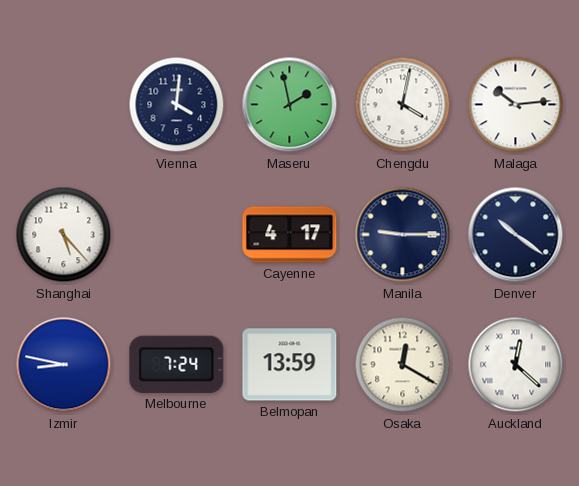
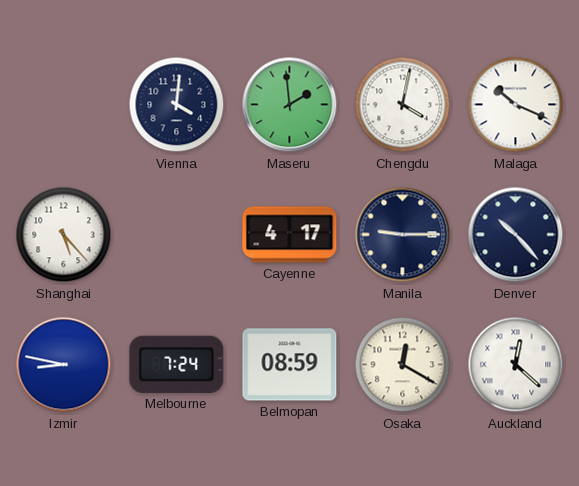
Maseru: 1:58 -> 1:59 (290, 105)
Malaga: 10:14 -> 10:19 (516, 105)
Denver: 10:21 -> 10:23 (516, 235)
Belmopan: 13:59 -> 08:59 (290, 365)
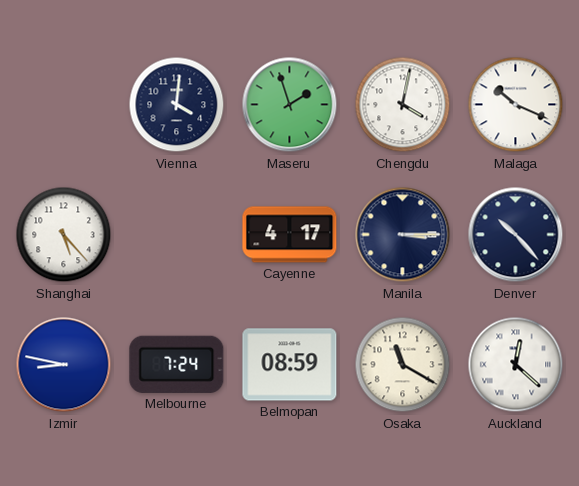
Maseru: 1:59 -> 1:57 (290, 105)
Manila: 9:15 -> 3:15 (403, 235)
Osaka: 12:20 -> 11:20 (403, 365)
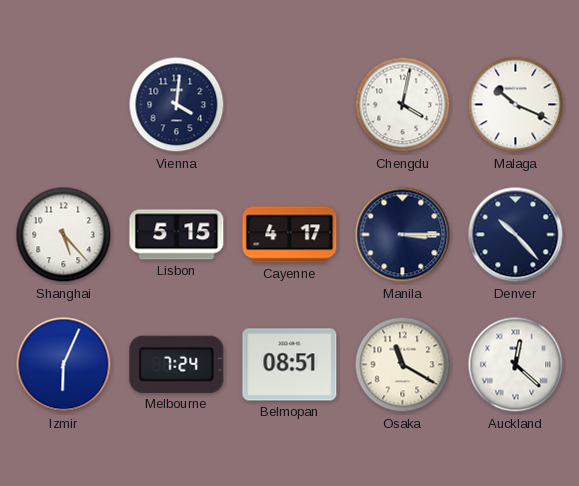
Maseru: 1:57 -> none (290, 105)
Lisbon: none -> 5:15 (177, 235)
Izmir: 8:47 -> 6:04 (64, 365)
Belmopan: 08:59 -> 08:51 (290, 365)
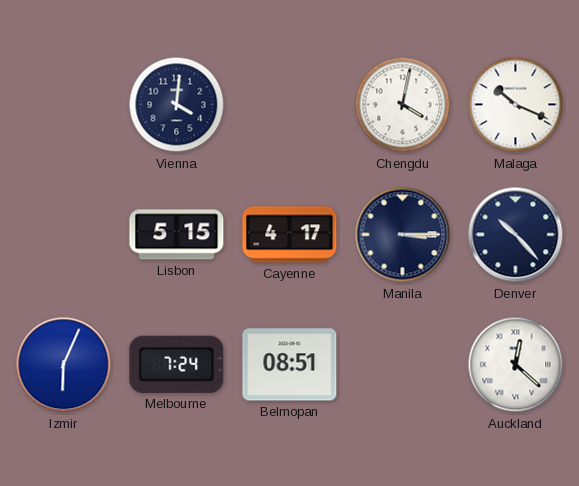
Shanghai: 5:23 -> none (64, 235)
Osaka: 11:20 -> none (403, 365)
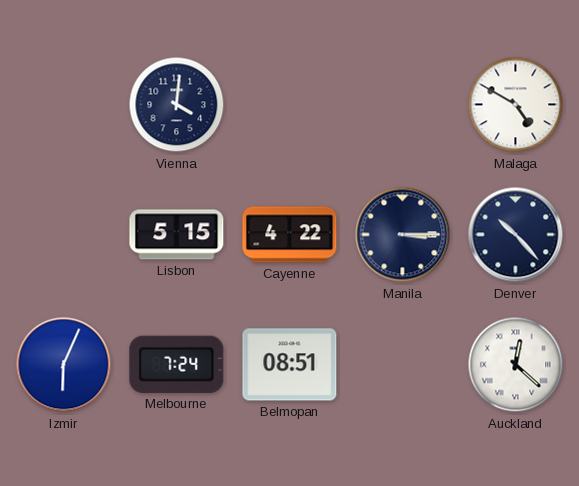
Chengdu: 4:02 -> none (403, 105)
Malaga: 10:19 -> 4:50 (516, 105)
Cayenne: 4:17 -> 4:22 (290, 235)
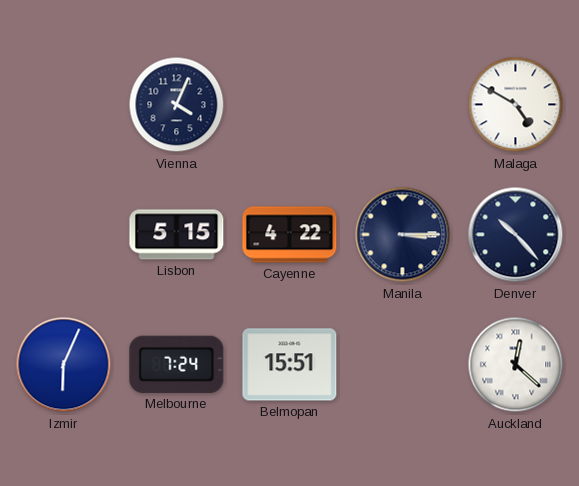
Vienna: 4:01 -> 4:04 (177, 105)
Belmopan: 08:51 -> 15:51 (290, 365)
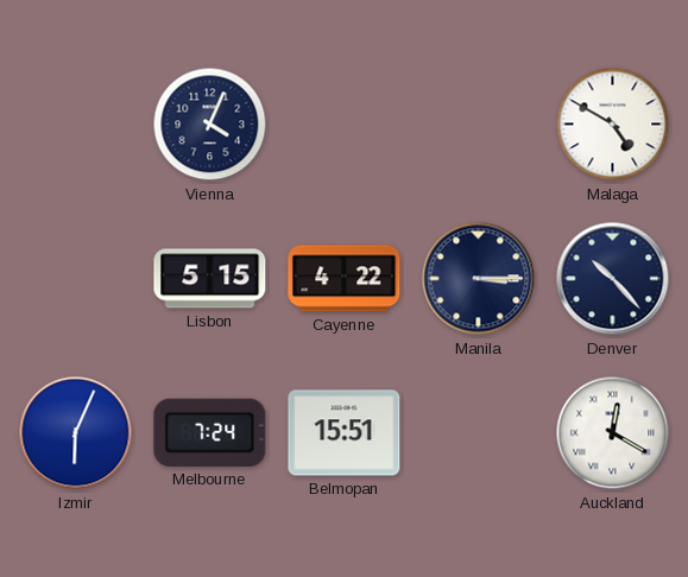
Auckland: 12:22 -> 12:20 (613, 433)
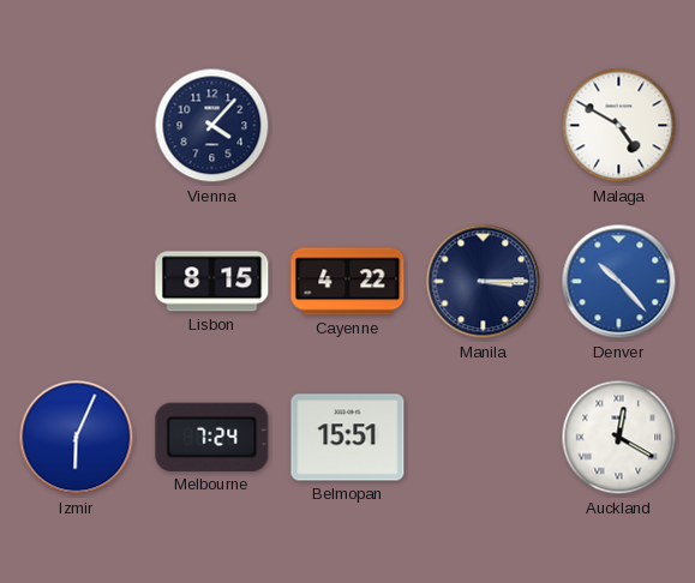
Vienna: 4:04 -> 4:07 (212, 126)
Lisbon: 5:15 -> 8:15 (212, 282)
Denver dial: navy -> blue (619, 282)
